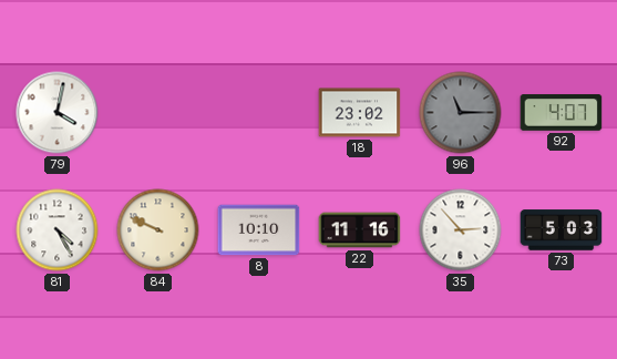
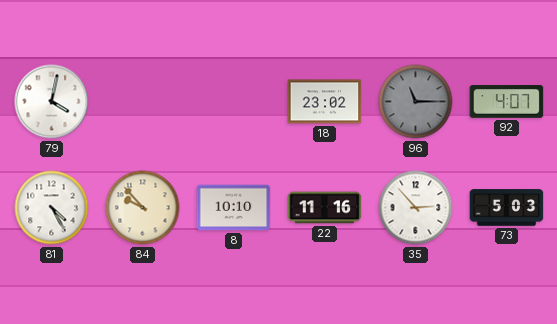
84: 9:49 -> 9:53 (143, 208)
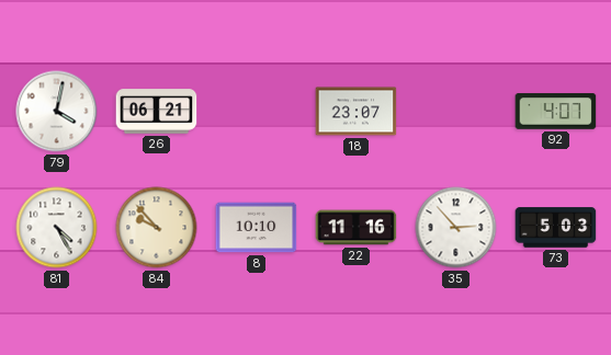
26: none -> 06:21 (157, 112)
18: 23:02 -> 23:07 (357, 112)
96: 11:15 -> none (416, 102)
